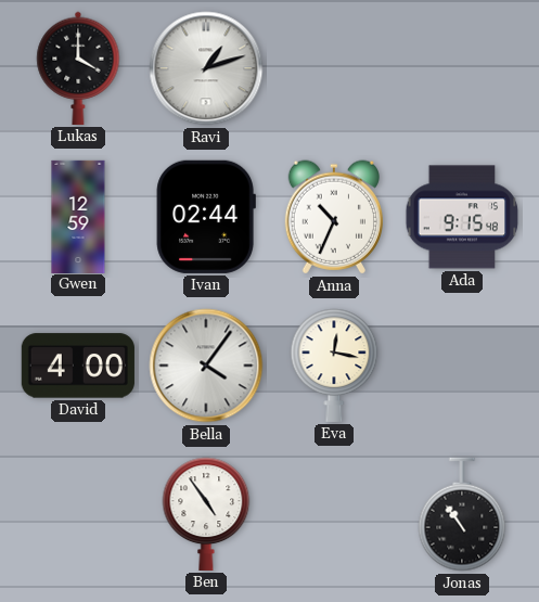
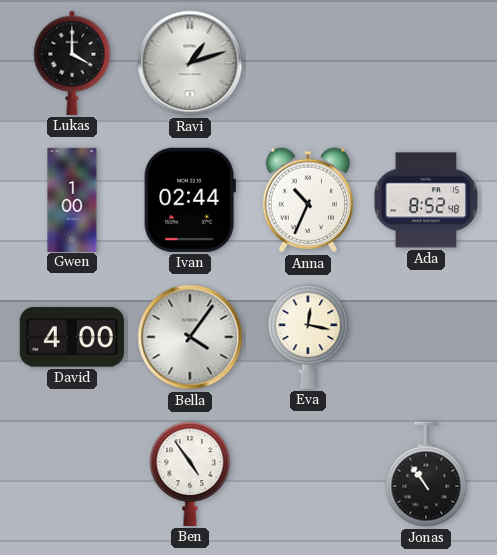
Gwen: 12:59 -> 1:00 (72, 199)
Ada: 9:15 -> 8:52 (426, 200)
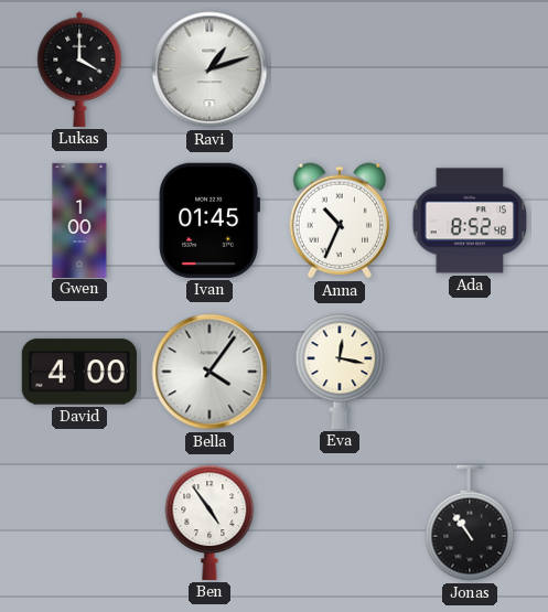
Ivan: 02:44 -> 01:45 (209, 221)
